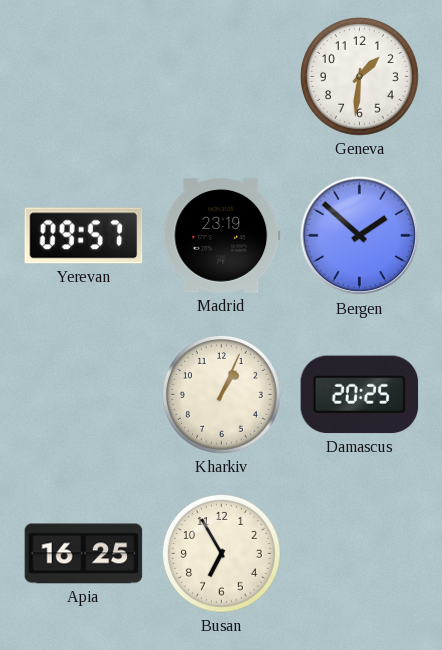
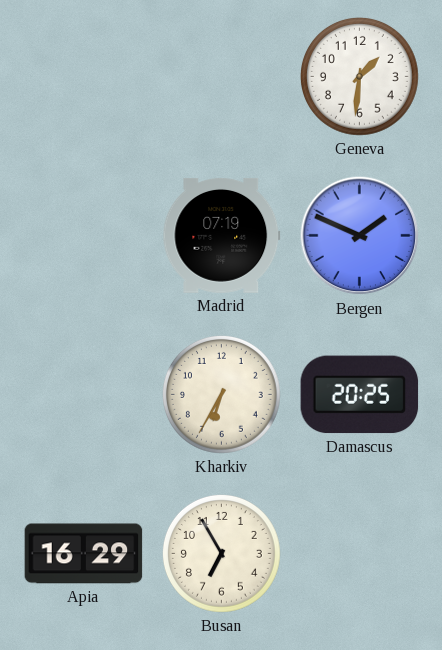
Yerevan: 09:57 -> none (84, 236)
Madrid: 23:19 -> 07:19 (222, 235)
Bergen: 1:52 -> 1:49 (360, 236)
Kharkiv: 1:04 -> 6:35 (221, 394)
Apia: 16:25 -> 16:29 (84, 554)
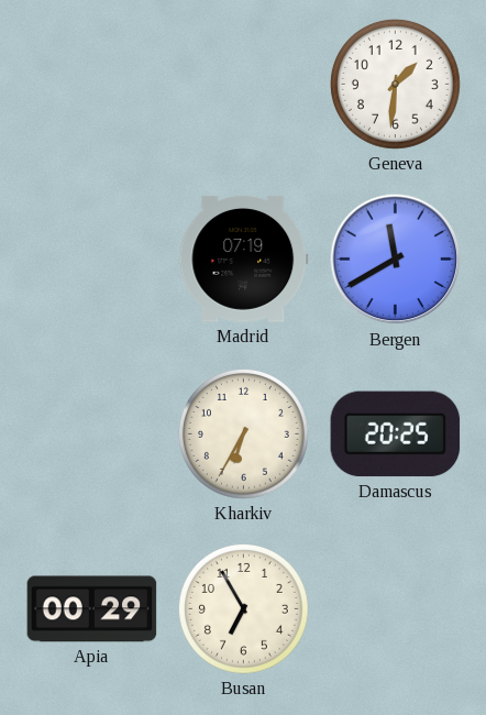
Bergen: 1:49 -> 11:40 (396, 260)
Apia: 16:29 -> 00:29 (92, 609)
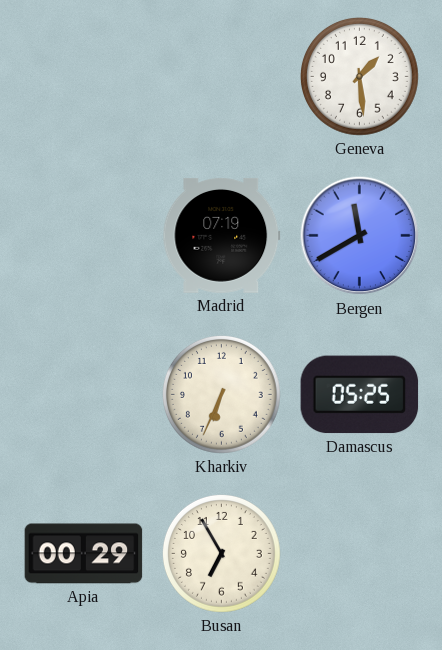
Geneva: 1:31 -> 1:29 (359, 76)
Kharkiv: 6:35 -> 6:34 (221, 394)
Damascus: 20:25 -> 05:25 (360, 395)
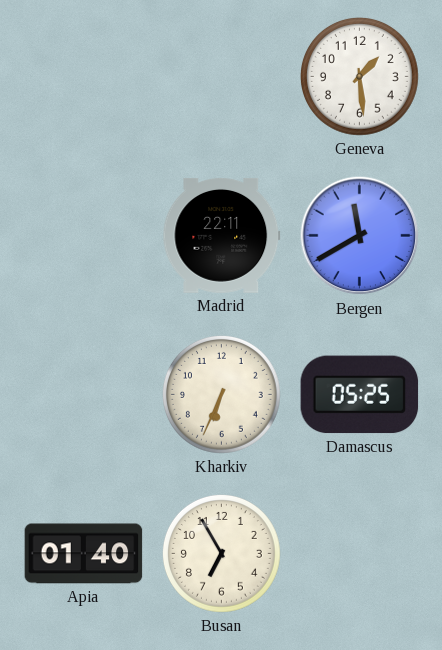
Madrid: 07:19 -> 22:11 (222, 235)
Apia: 00:29 -> 01:40 (84, 554)
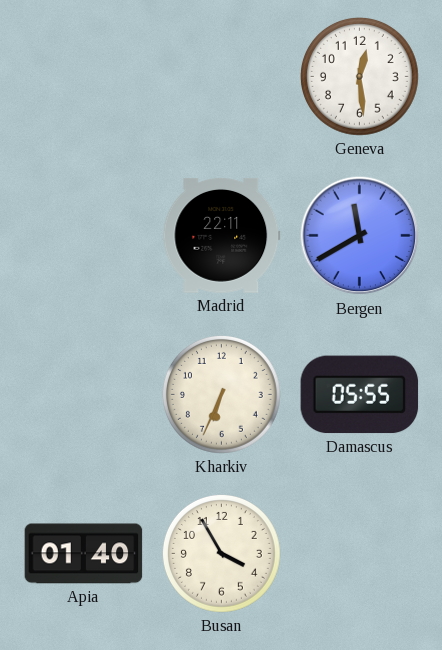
Geneva: 1:29 -> 12:29 (359, 76)
Damascus: 05:25 -> 05:55 (360, 395)
Busan: 6:55 -> 3:55 (221, 553)
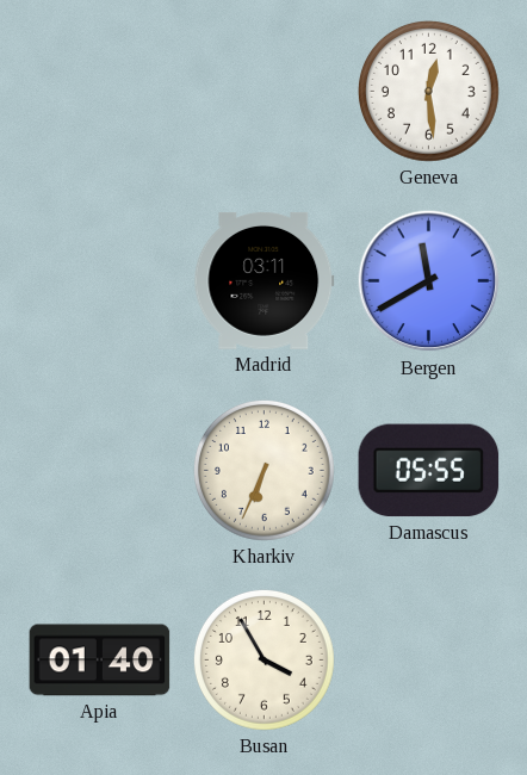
Madrid: 22:11 -> 03:11 (265, 280)
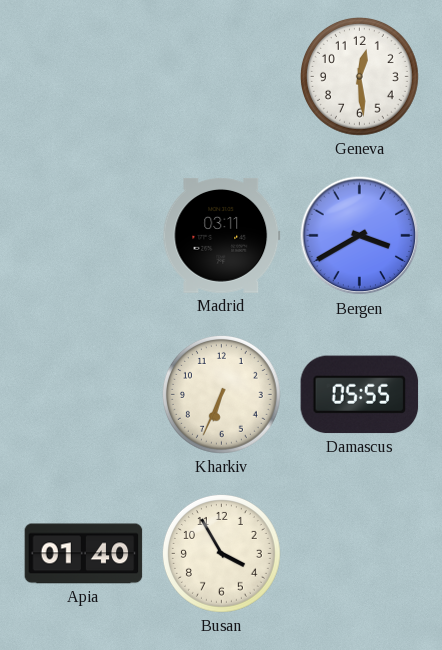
Bergen: 11:40 -> 3:40 (360, 236)
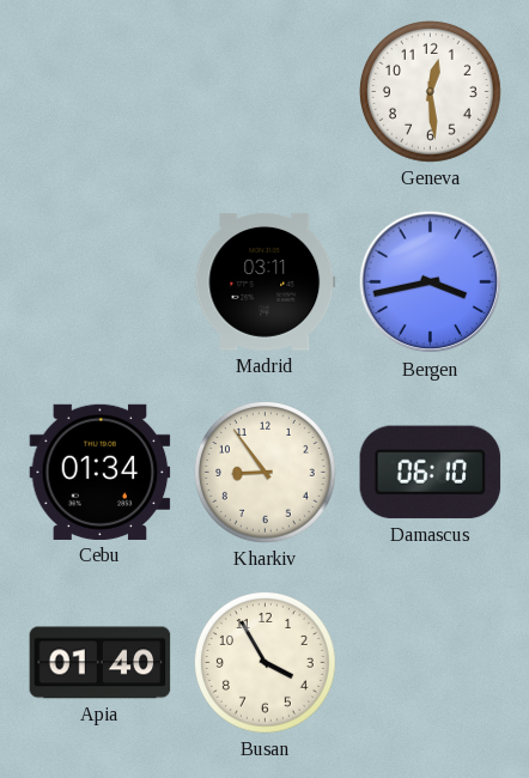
Bergen: 3:40 -> 3:43 (431, 282)
Cebu: none -> 01:34 (101, 472)
Kharkiv: 6:34 -> 8:54 (264, 472)
Damascus: 05:55 -> 06:10 (431, 473)
